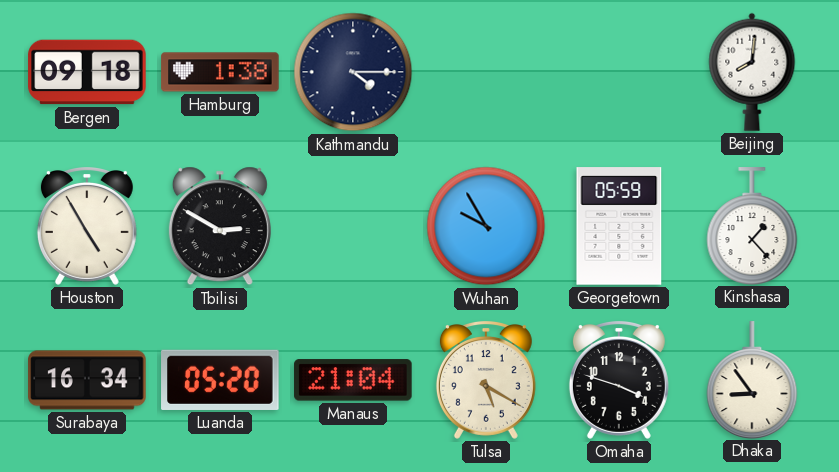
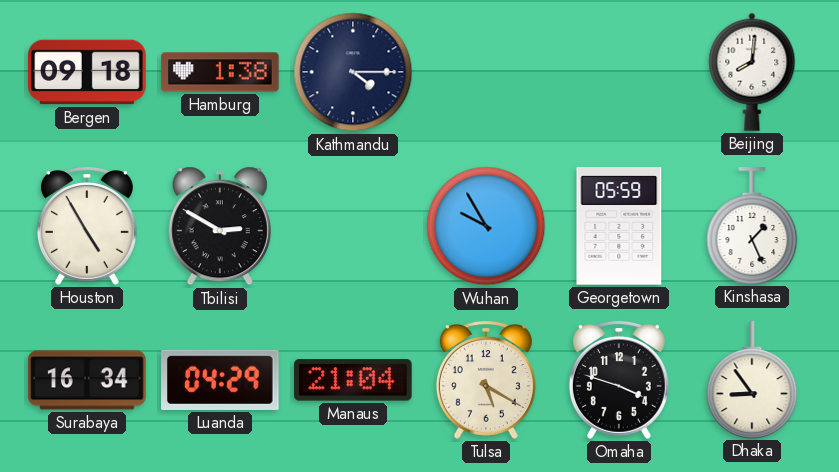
Kinshasa: 1:23 -> 1:26 (752, 226)
Luanda: 05:20 -> 04:29 (220, 380)
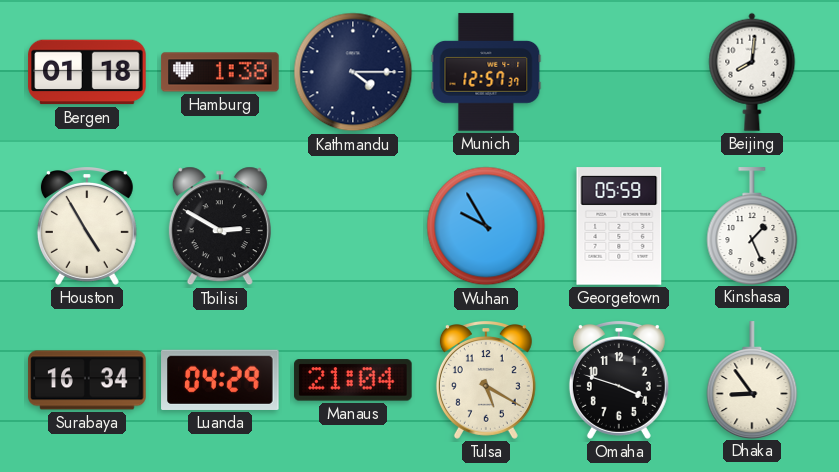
Bergen: 09:18 -> 01:18 (87, 72)
Munich: none -> 12:57 (486, 72)
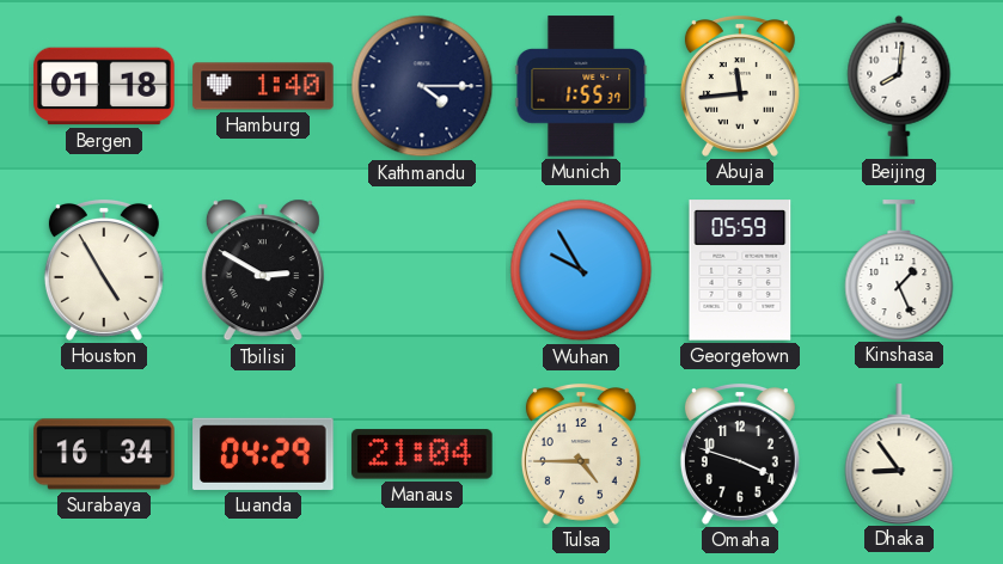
Hamburg: 1:38 -> 1:40 (263, 86)
Munich: 12:57 -> 1:55 (581, 86)
Abuja: none -> 11:44 (740, 87)
Tulsa: 5:20 -> 4:45 (581, 455)
